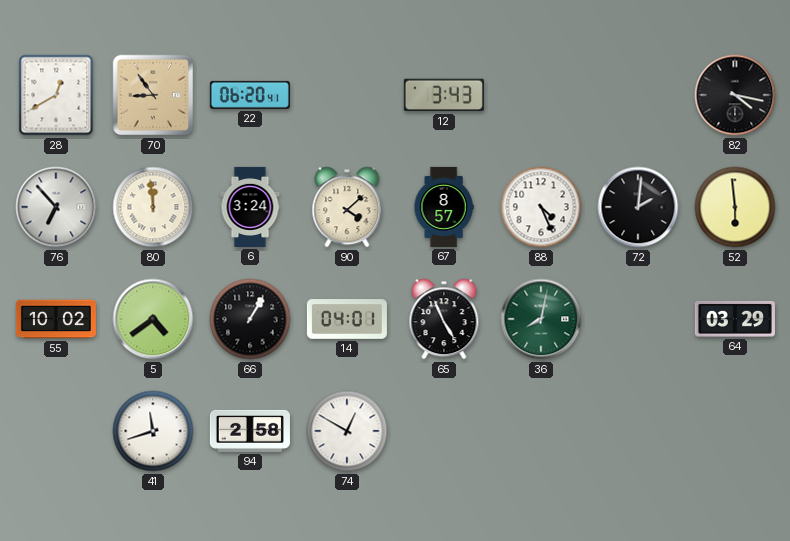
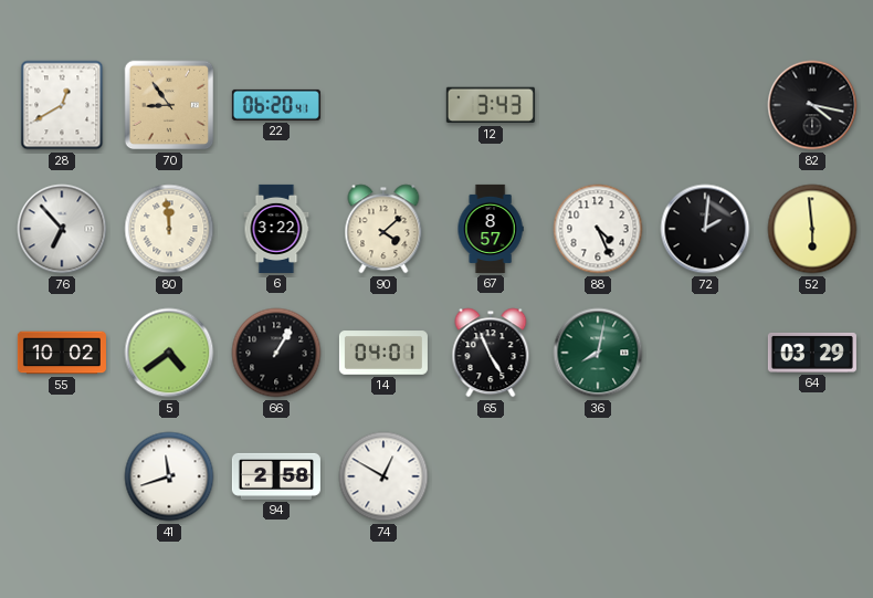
6: 3:24 -> 3:22 (276, 229)
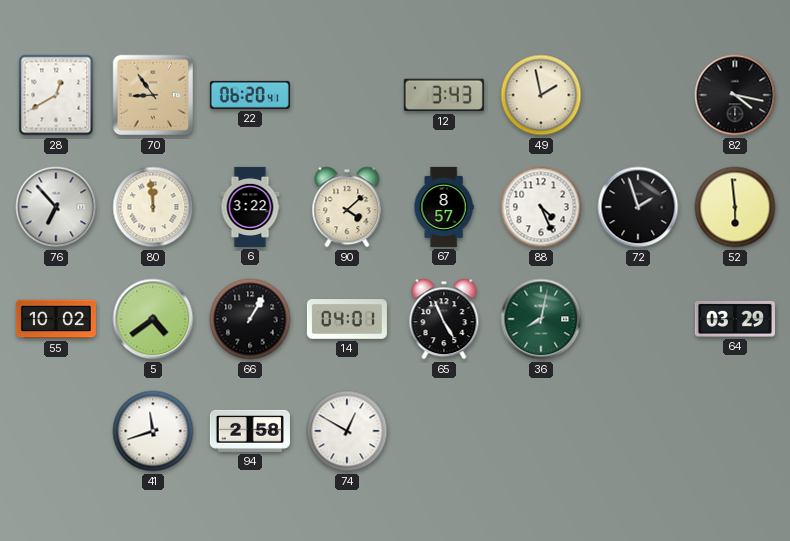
49: none -> 1:58 (541, 95)
72: 2:01 -> 1:57 (638, 207)
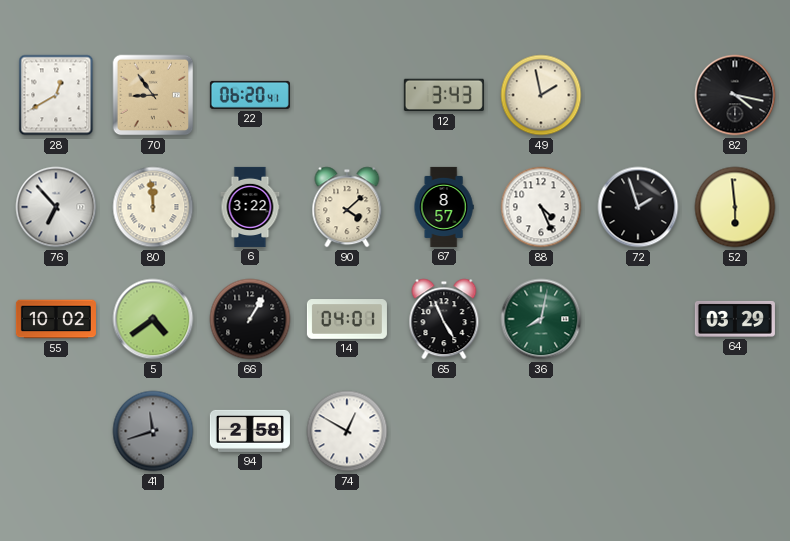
41 dial: white -> grey (153, 431)
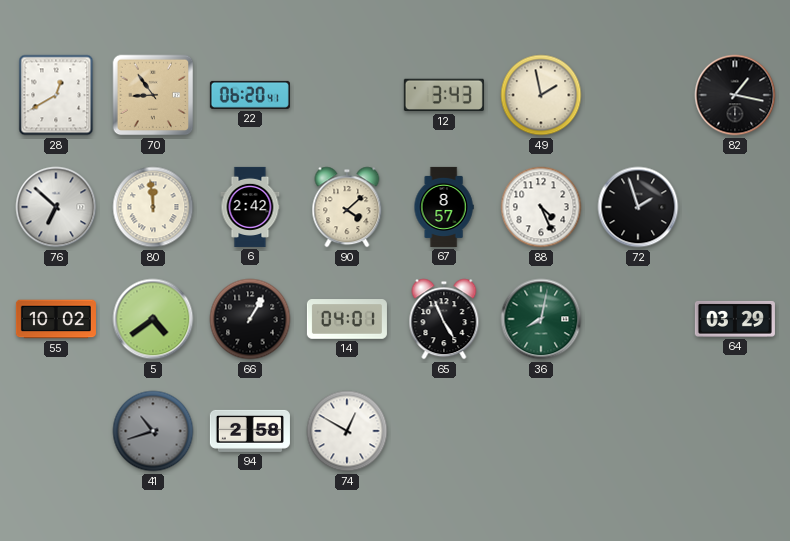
82: 4:17 -> 1:17 (735, 95)
76: 6:53 -> 6:52 (56, 207)
6: 3:22 -> 2:42 (250, 207)
52: 5:59 -> none (735, 207)
41: 11:42 -> 10:42 (153, 431)
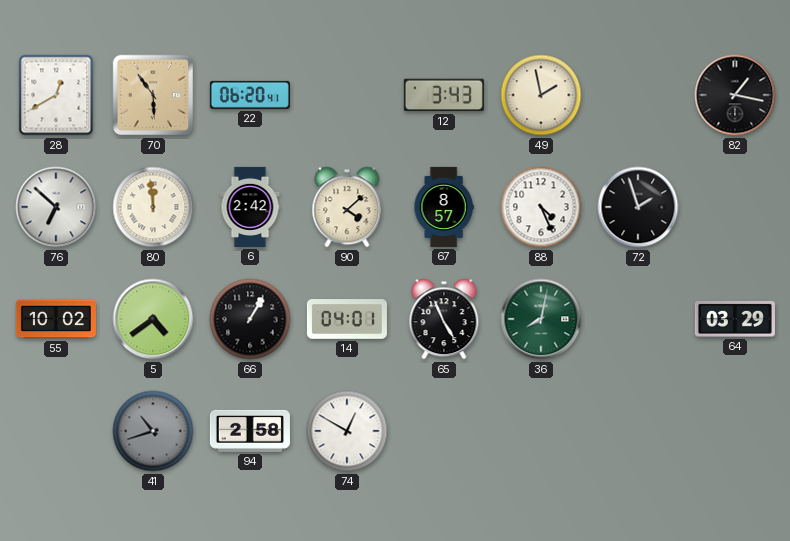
70: 8:54 -> 5:54 (153, 95)
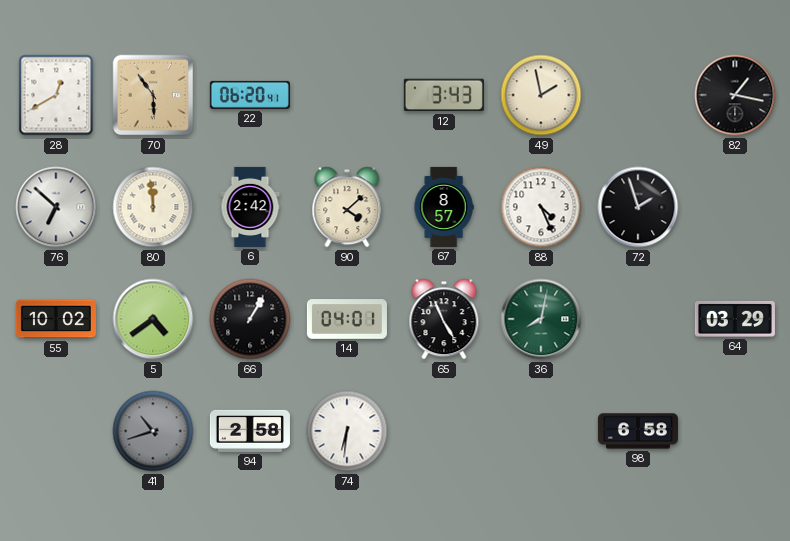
74: 12:50 -> 6:31 (347, 431)
98: none -> 6:58 (638, 431)
